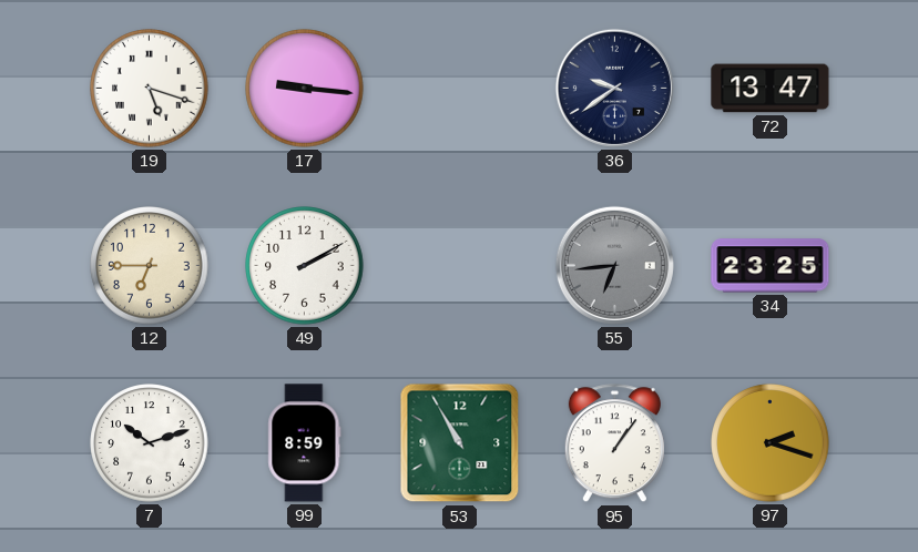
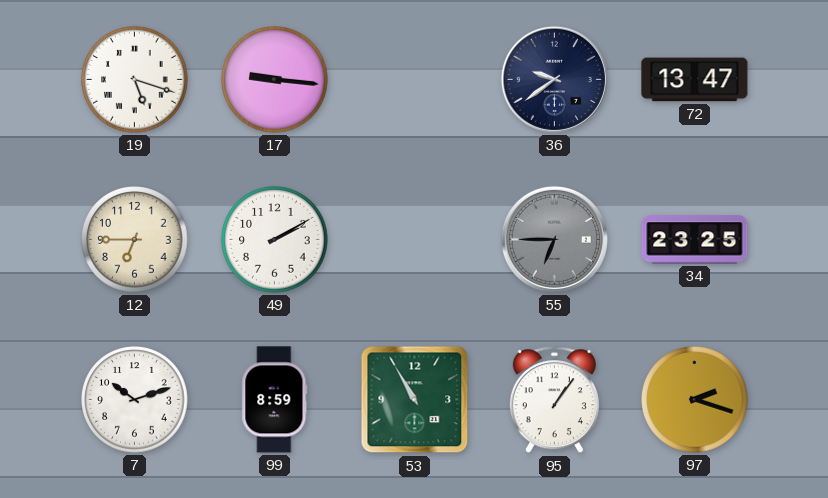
55: 6:44 -> 6:45 (554, 239)
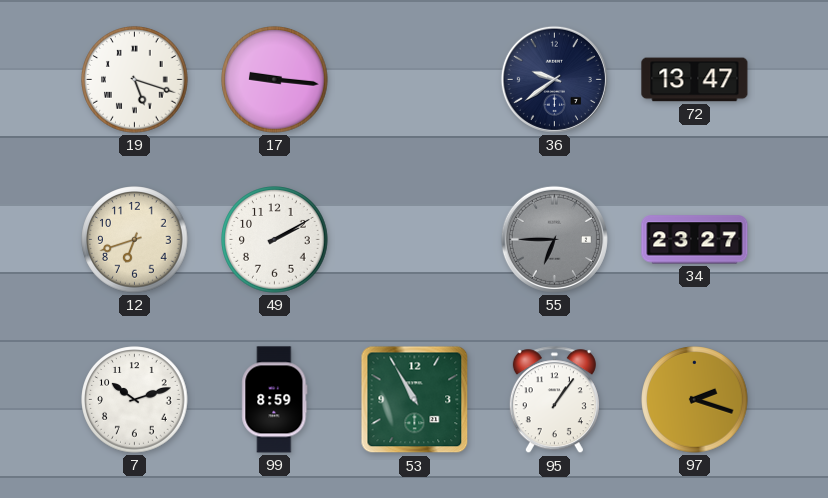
12: 6:45 -> 6:42 (135, 240)
34: 23:25 -> 23:27 (695, 240)
